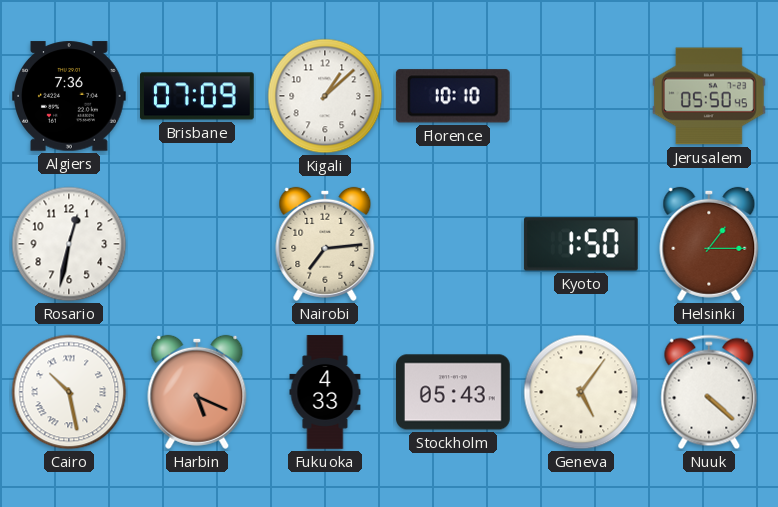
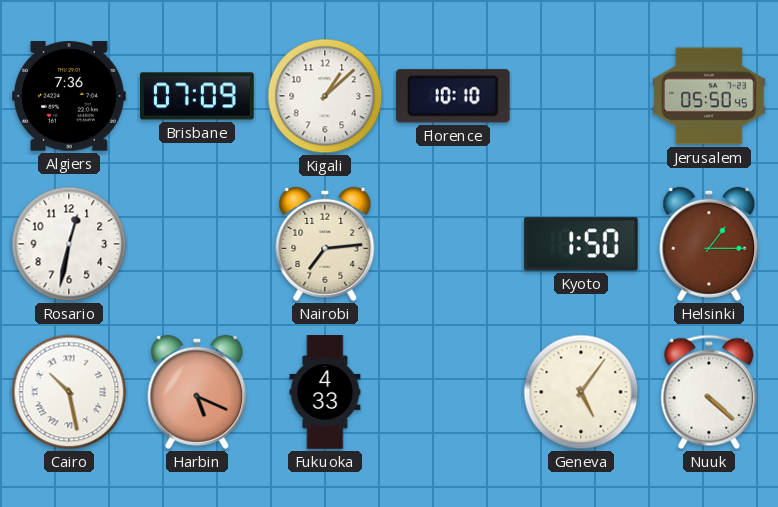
Stockholm: 05:43 -> none (454, 392)
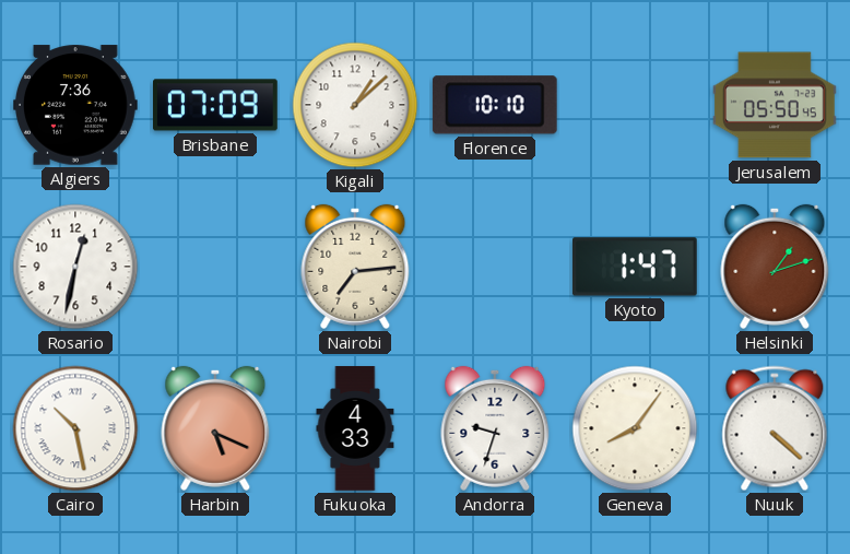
Kyoto: 1:50 -> 1:47 (635, 267)
Helsinki: 1:15 -> 1:12 (775, 267)
Andorra: none -> 9:33 (495, 428)
Geneva: 5:06 -> 8:06 (635, 428)
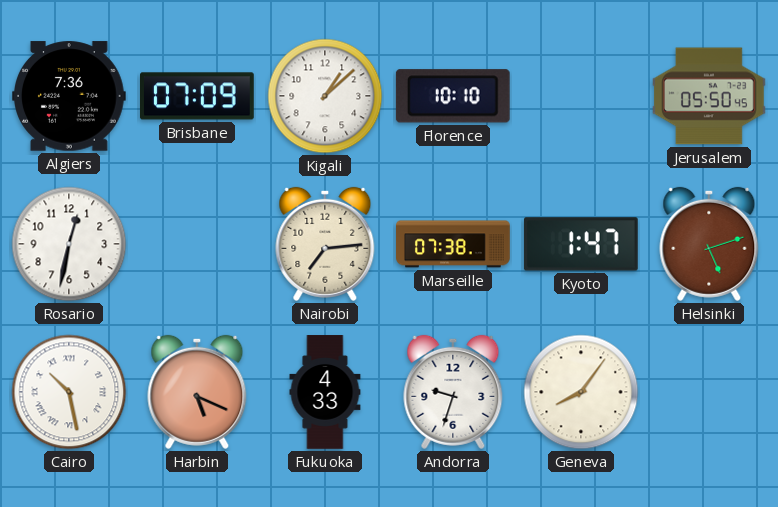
Marseille: none -> 07:38 (453, 244)
Helsinki: 1:12 -> 5:12 (709, 244)
Nuuk: 4:22 -> none (775, 428)
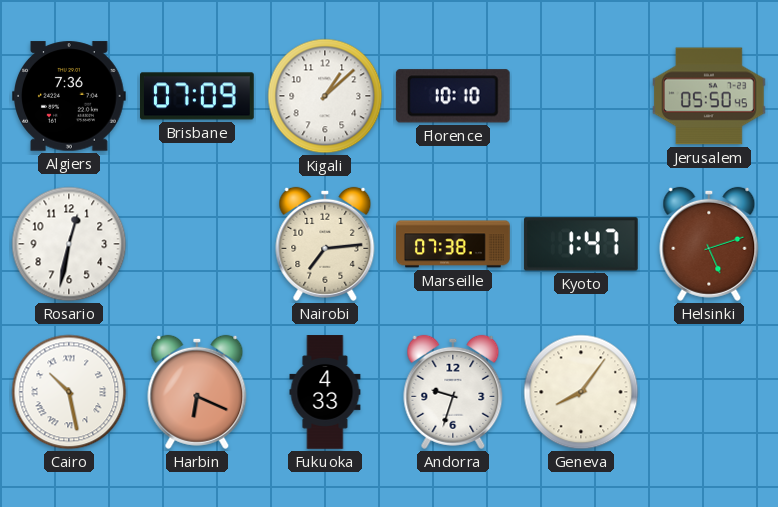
Harbin: 5:19 -> 6:19 (197, 392)
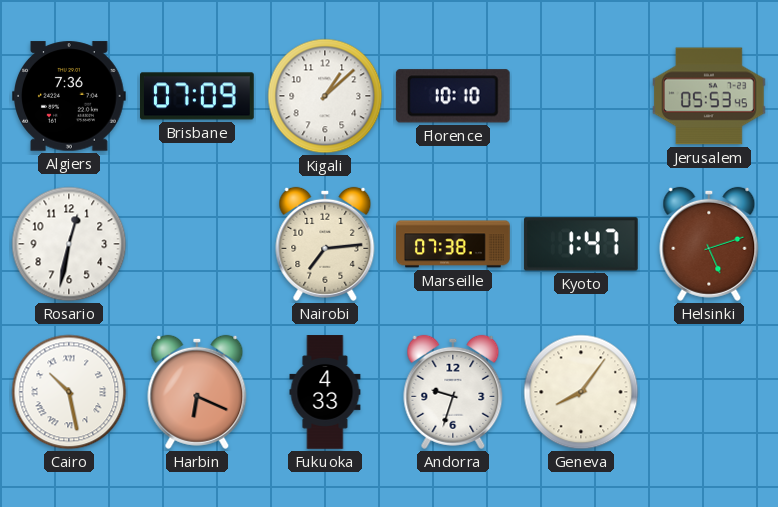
Jerusalem: 05:50 -> 05:53 (710, 96)
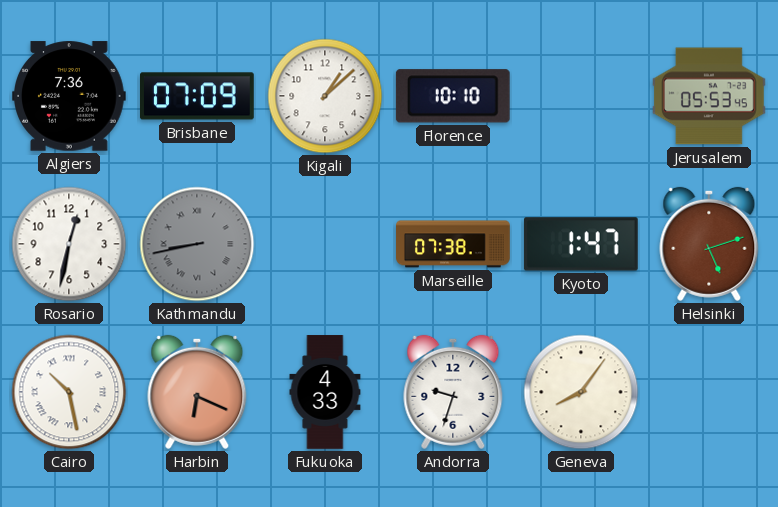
Kathmandu: none -> 8:43 (197, 244)
Nairobi: 7:14 -> none (325, 244)
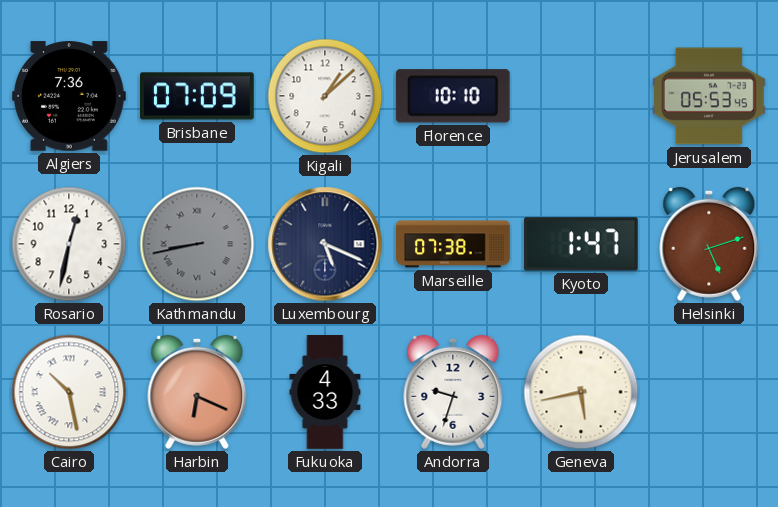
Luxembourg: none -> 5:19 (325, 244)
Geneva: 8:06 -> 5:43 (581, 392)
